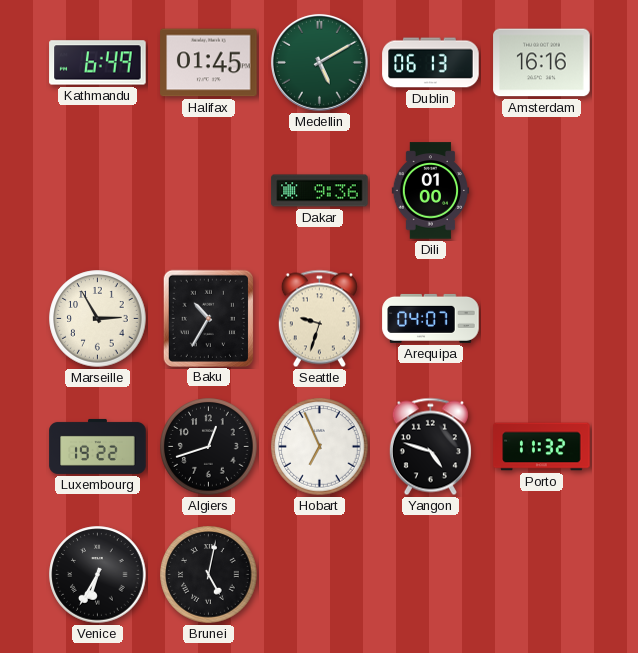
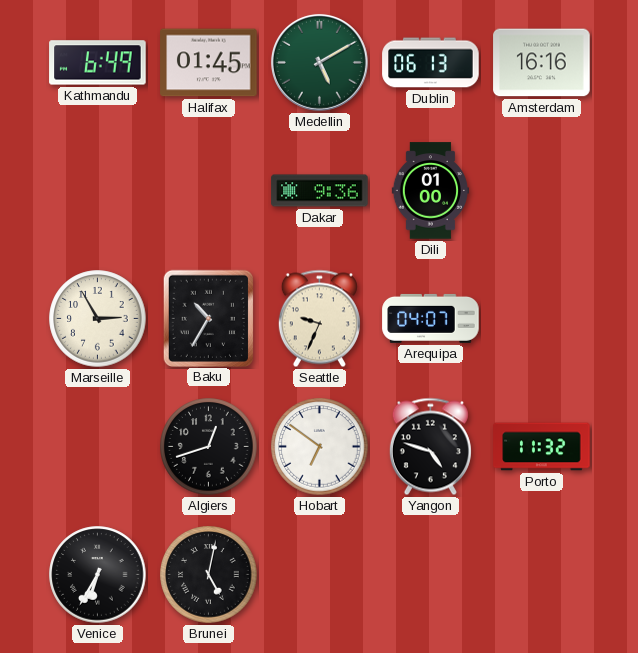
Seattle: 9:33 -> 9:34 (319, 319)
Luxembourg: 19:22 -> none (98, 446)
Hobart: 6:56 -> 6:51 (320, 447)
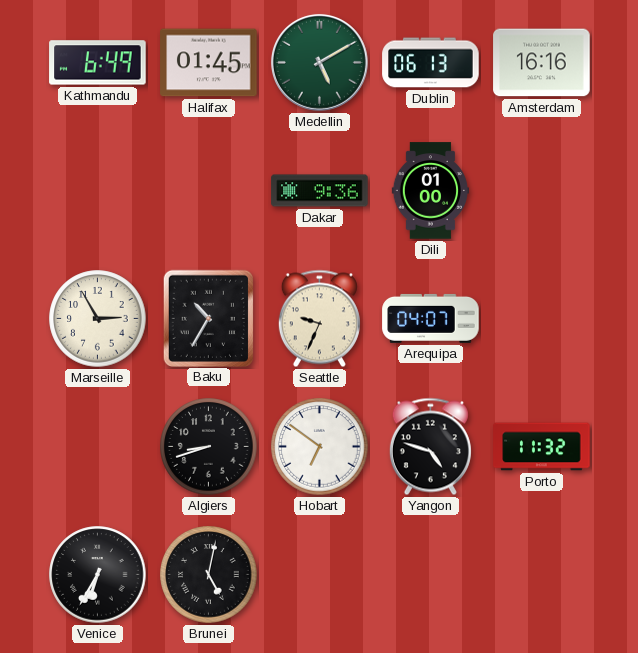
Algiers: 12:42 -> 8:42 (209, 447)
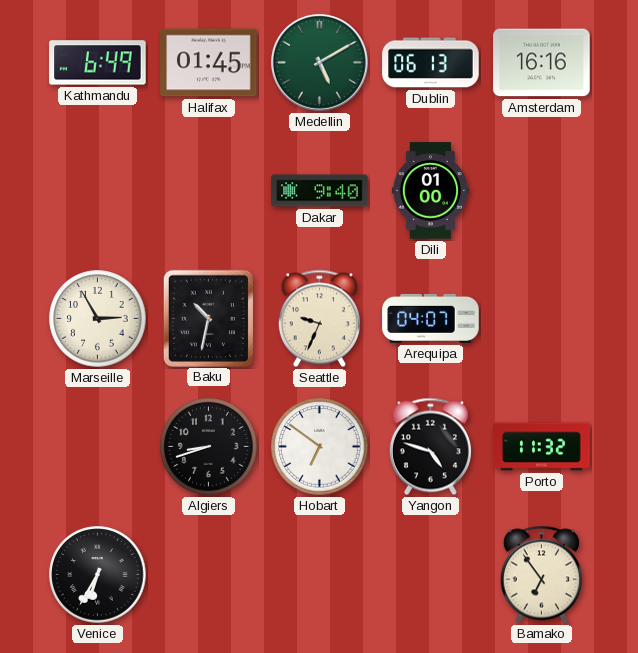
Dakar: 9:36 -> 9:40 (320, 191)
Baku: 10:35 -> 10:32 (208, 318)
Brunei: 5:02 -> none (209, 575)
Bamako: none -> 6:54 (541, 575)
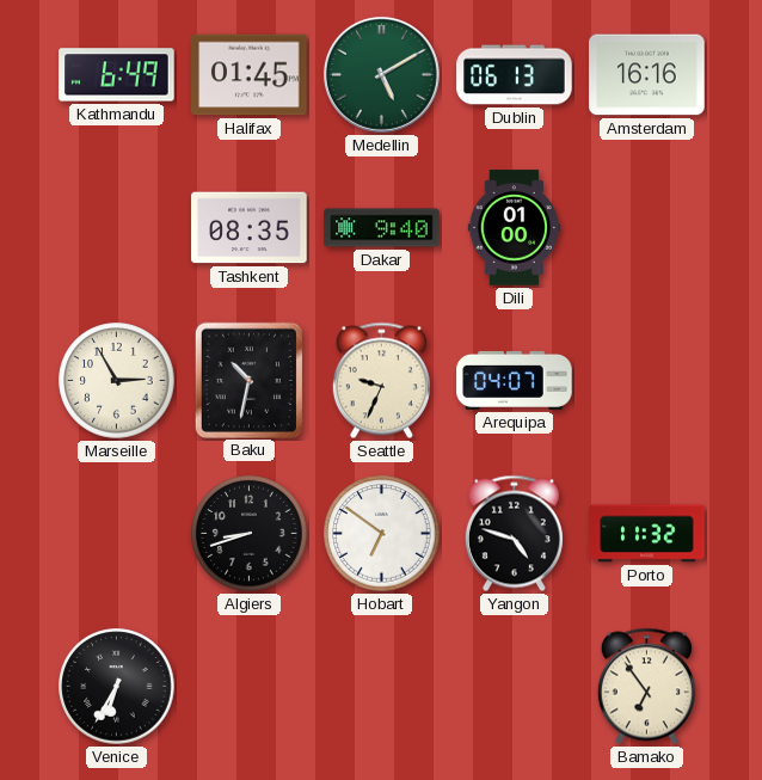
Tashkent: none -> 08:35 (250, 228)
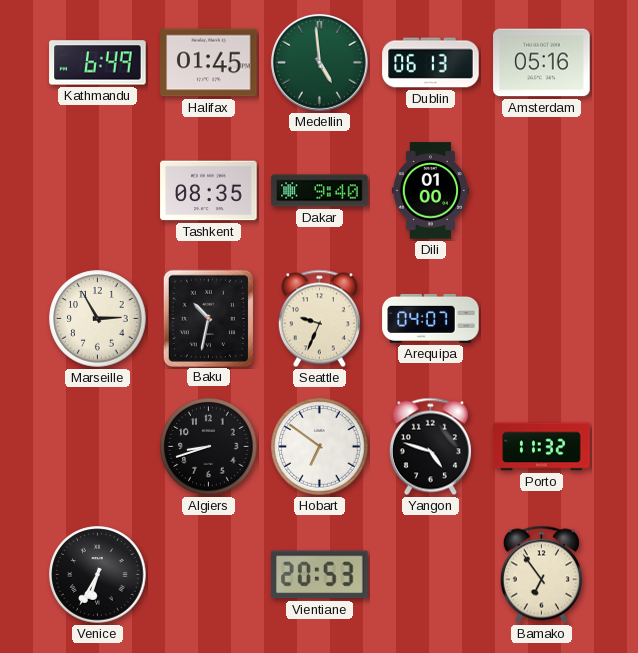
Medellin: 5:10 -> 4:59 (319, 62)
Amsterdam: 16:16 -> 05:16 (542, 63)
Vientiane: none -> 20:53 (320, 575)
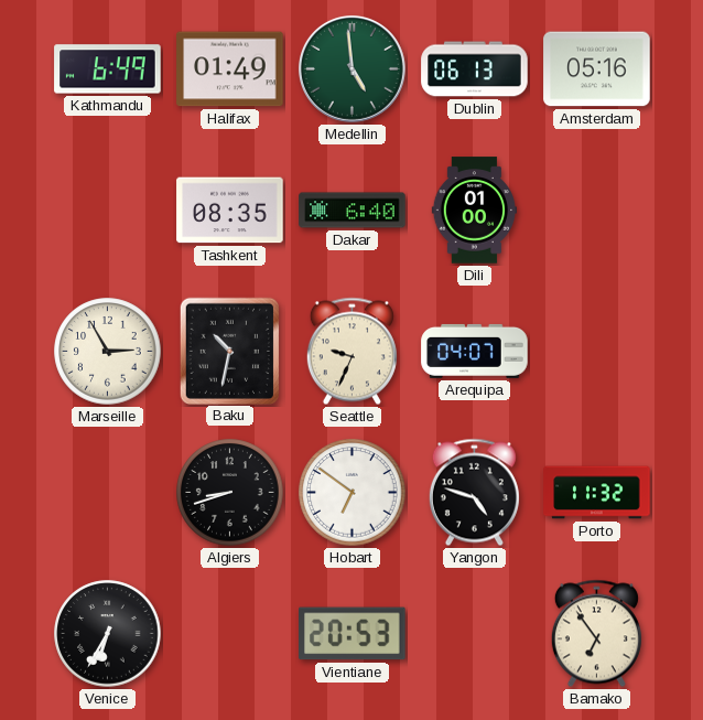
Halifax: 01:45 -> 01:49 (230, 69)
Dakar: 9:40 -> 6:40 (353, 211)
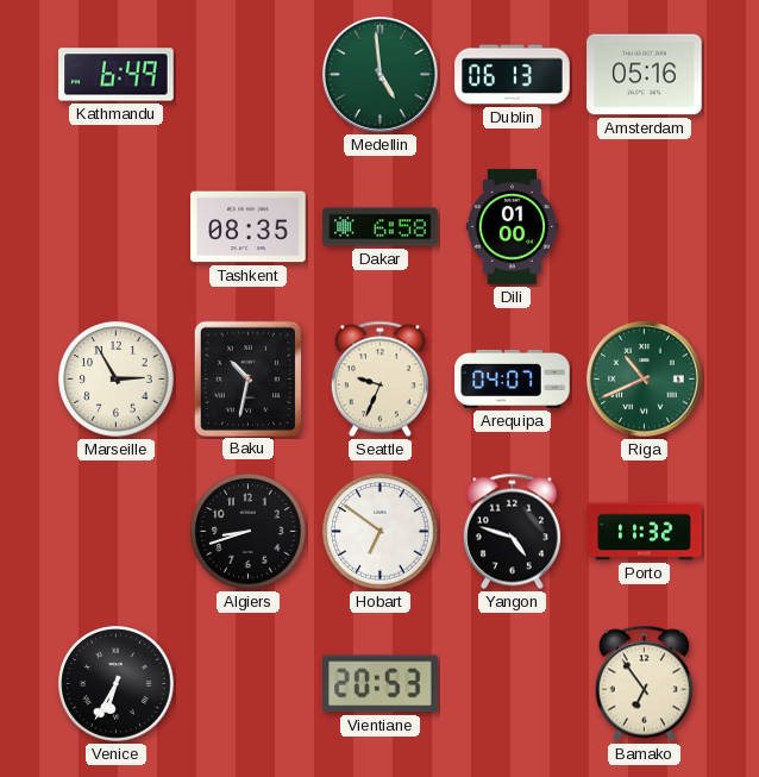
Halifax: 01:49 -> none (230, 69)
Dakar: 6:40 -> 6:58 (381, 227)
Riga: none -> 10:41 (644, 378)
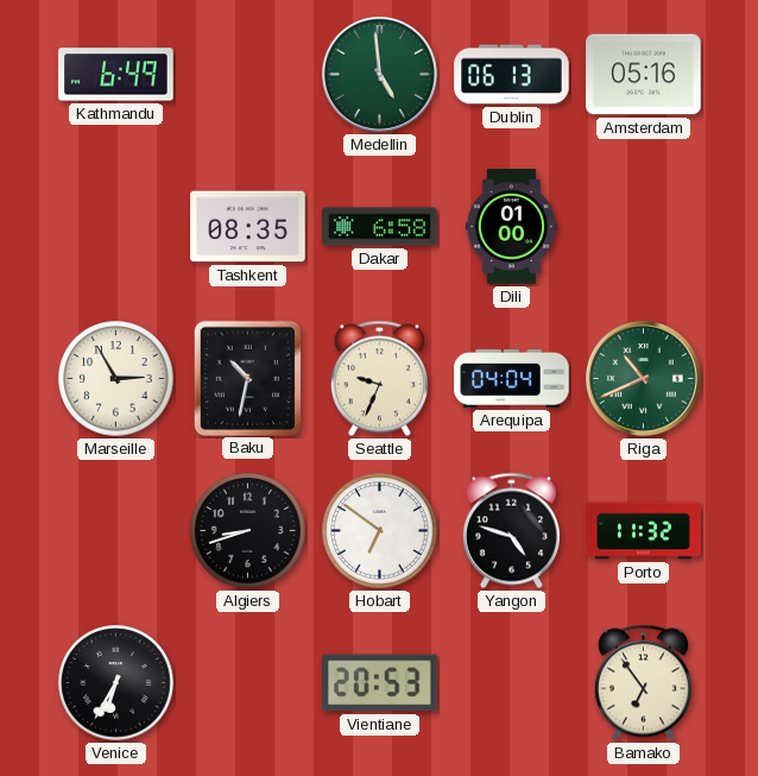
Arequipa: 04:07 -> 04:04 (512, 378)
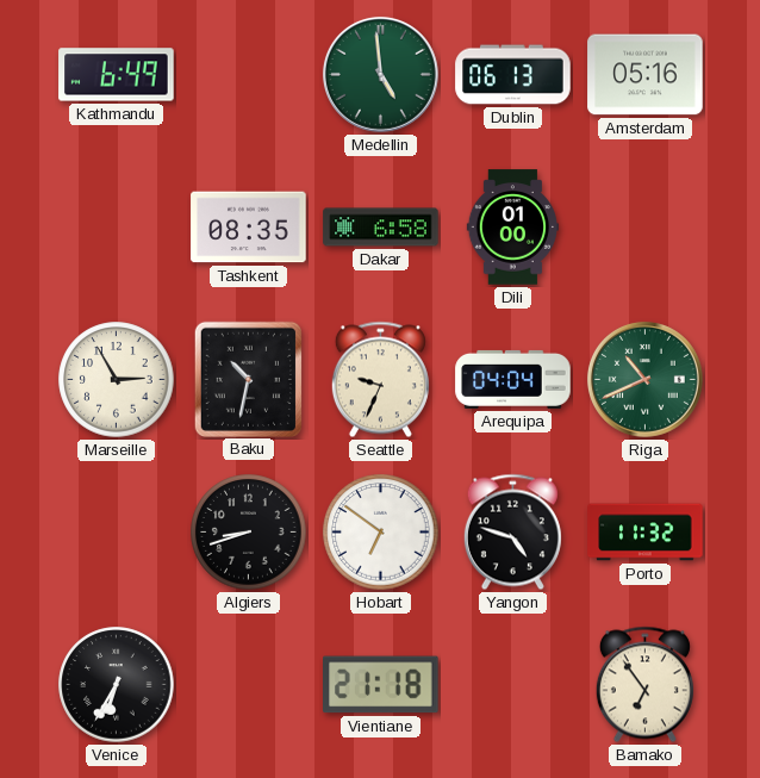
Vientiane: 20:53 -> 21:18 (381, 685)
